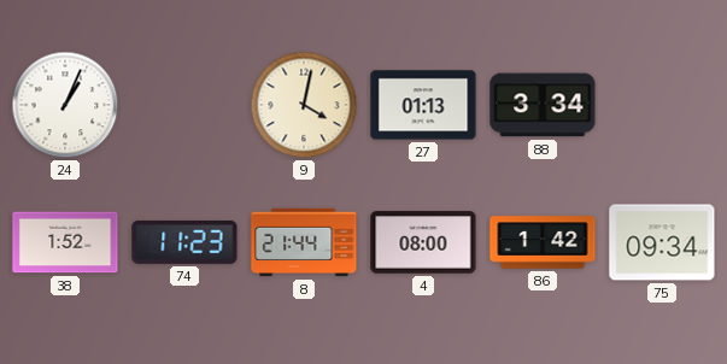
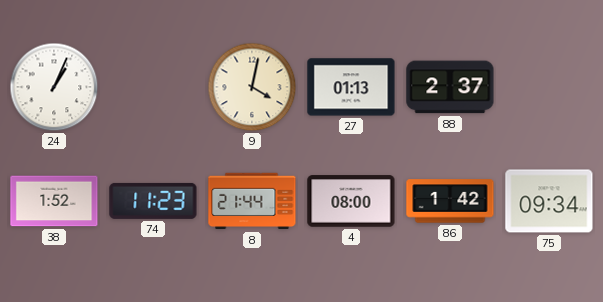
88: 3:34 -> 2:37 (450, 87)
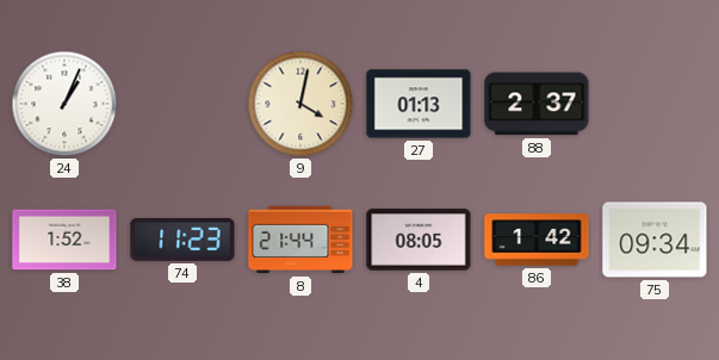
4: 08:00 -> 08:05 (419, 240)
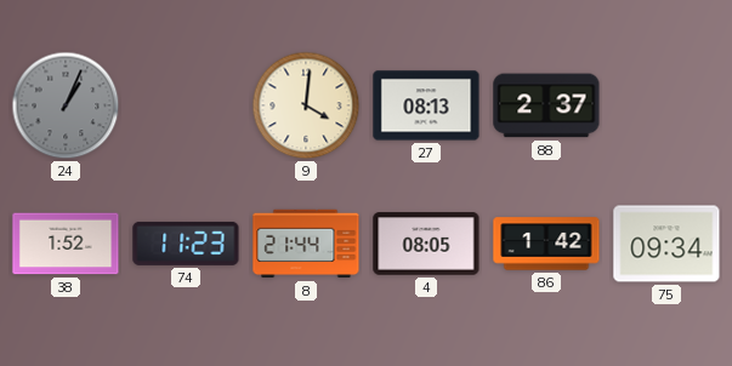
24 dial: white -> grey (66, 105)
9: 4:02 -> 4:01 (306, 105)
27: 01:13 -> 08:13 (426, 105)
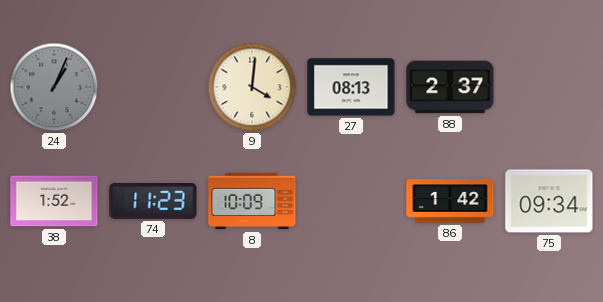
8: 21:44 -> 10:09 (252, 201)
4: 08:05 -> none (426, 244)
